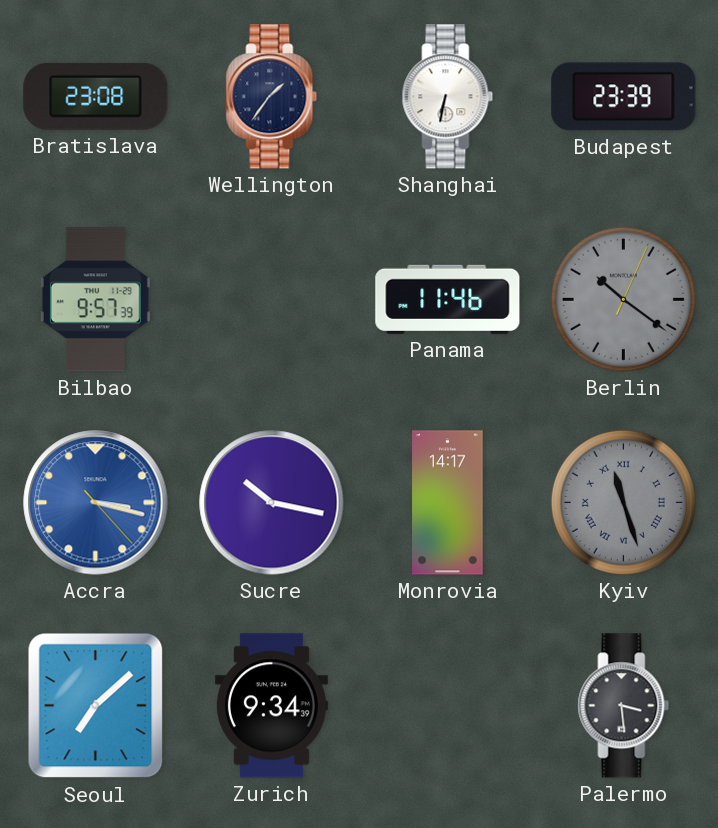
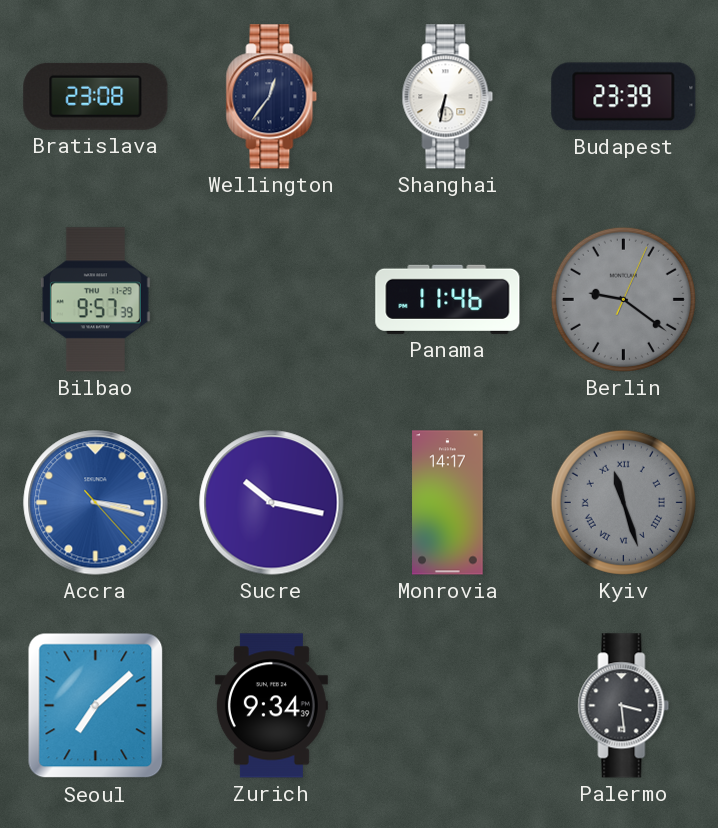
Wellington: 1:36 -> 12:36 (272, 97)
Berlin: 10:21 -> 9:21 (623, 299)
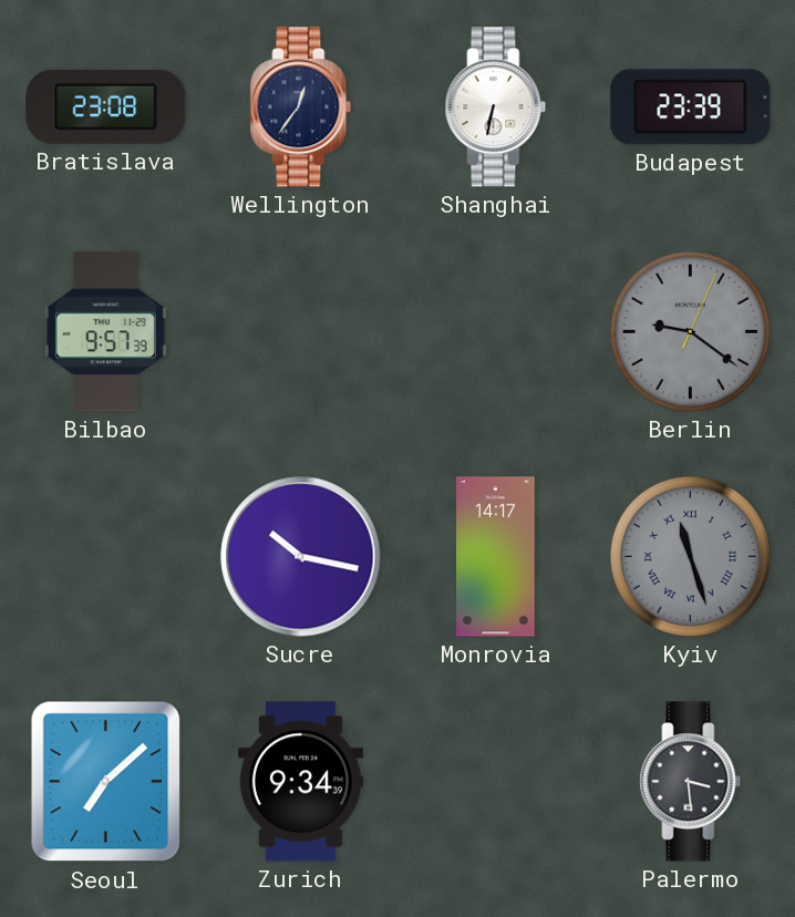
Panama: 11:46 -> none (448, 299)
Accra: 3:17 -> none (96, 503)
